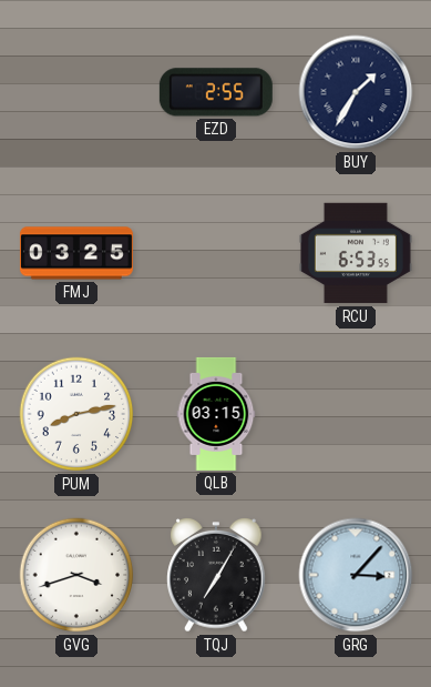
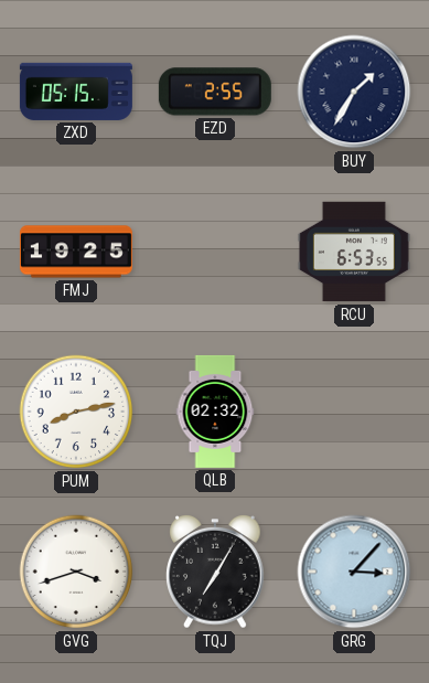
ZXD: none -> 05:15 (76, 92)
FMJ: 03:25 -> 19:25 (76, 252)
QLB: 03:15 -> 02:32 (215, 412)
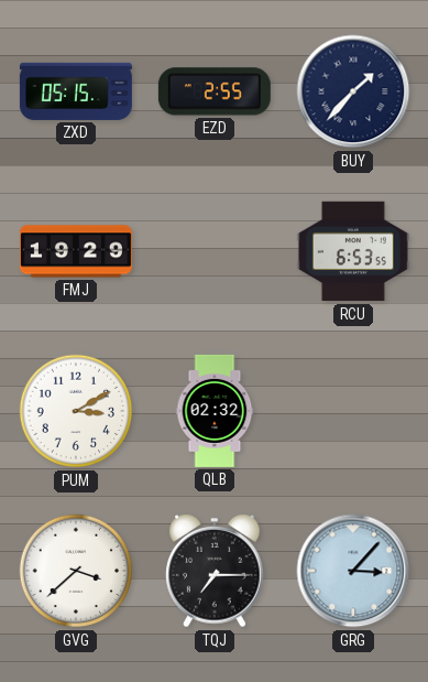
BUY: 1:35 -> 1:37 (353, 91)
FMJ: 19:25 -> 19:29 (76, 251)
PUM: 8:13 -> 3:10 (76, 411)
GVG: 3:42 -> 3:38 (76, 571)
TQJ: 7:05 -> 7:15 (215, 572)
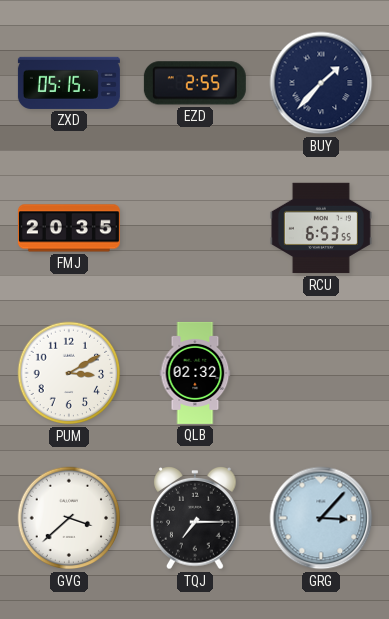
FMJ: 19:29 -> 20:35 (69, 228)
